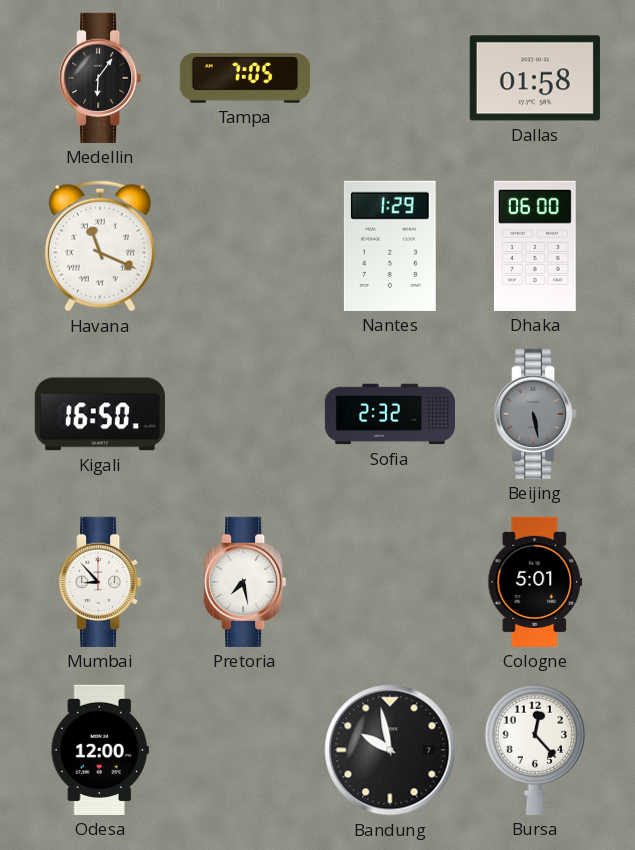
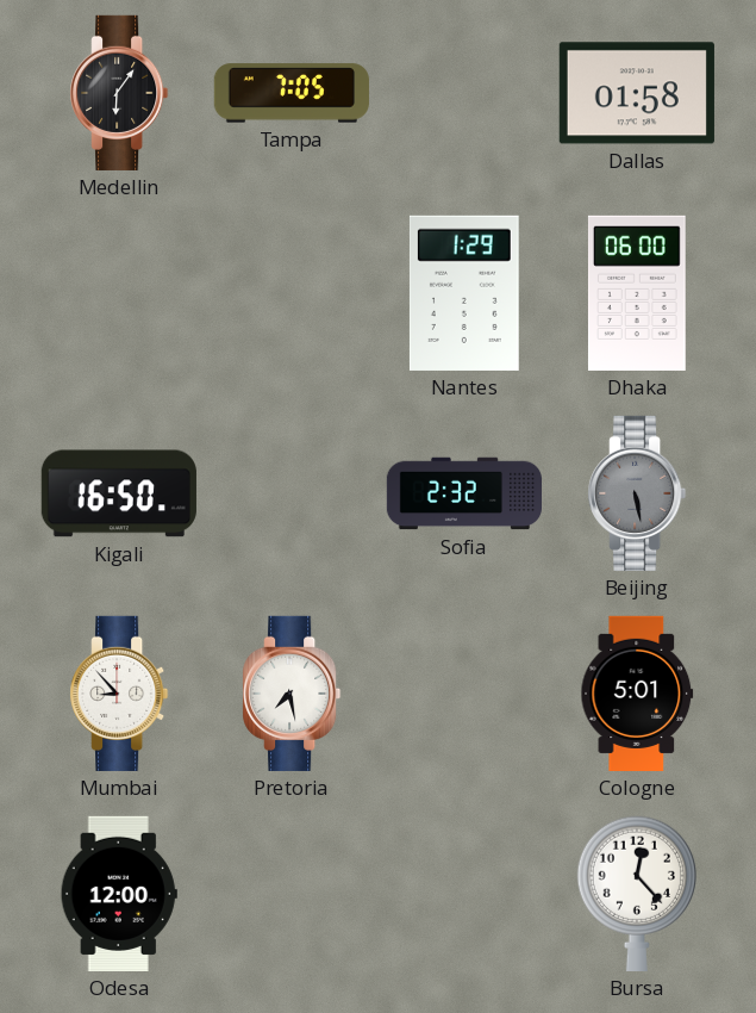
Havana: 11:19 -> none (100, 246)
Bandung: 9:58 -> none (390, 750)
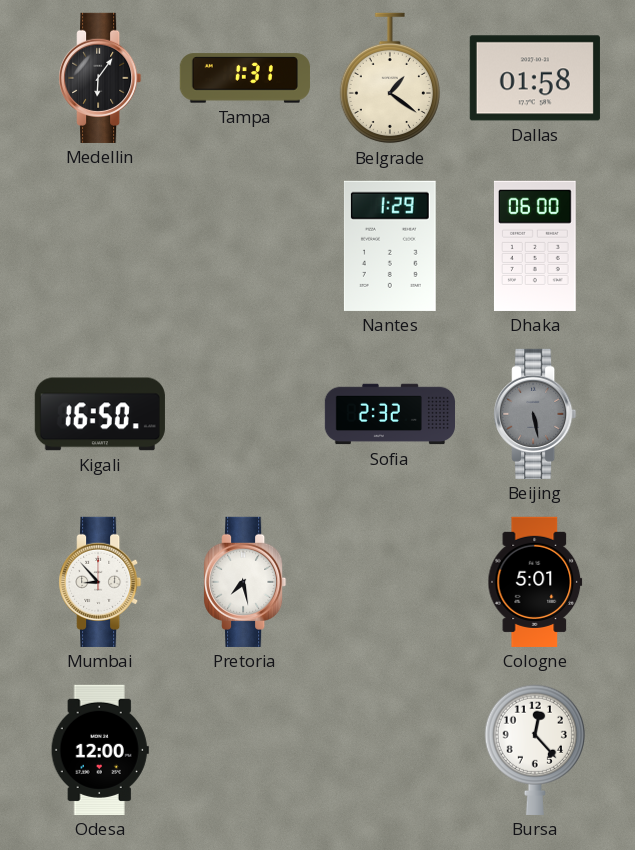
Tampa: 7:05 -> 1:31 (245, 78)
Belgrade: none -> 1:21 (390, 78)
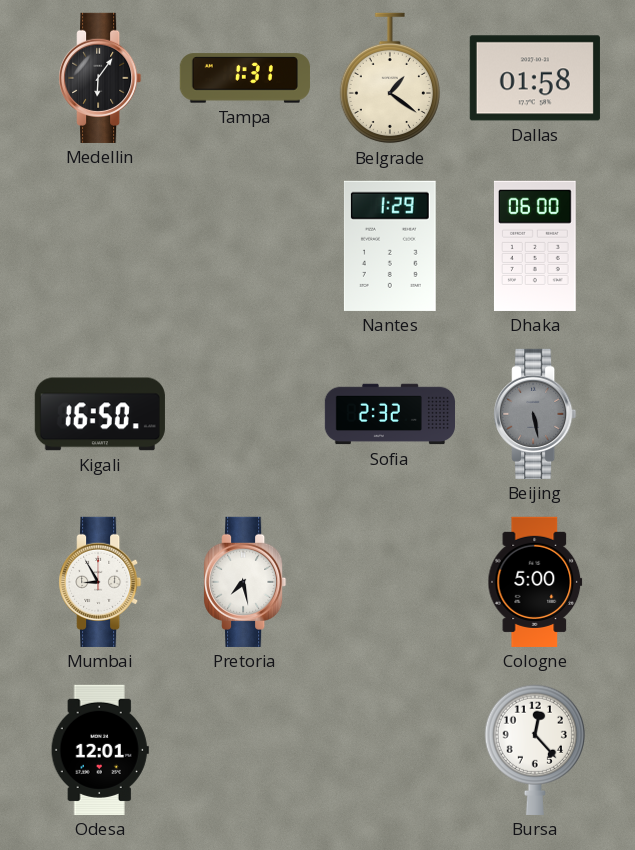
Mumbai: 8:53 -> 8:55 (100, 582)
Cologne: 5:01 -> 5:00 (535, 582)
Odesa: 12:00 -> 12:01 (100, 750)
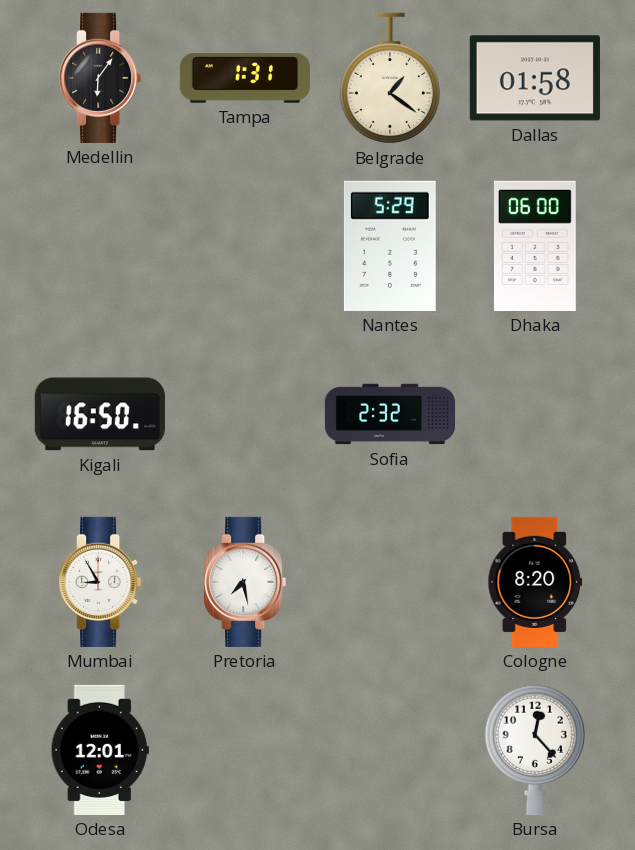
Nantes: 1:29 -> 5:29 (390, 246)
Beijing: 5:28 -> none (535, 414)
Cologne: 5:00 -> 8:20 (535, 582)
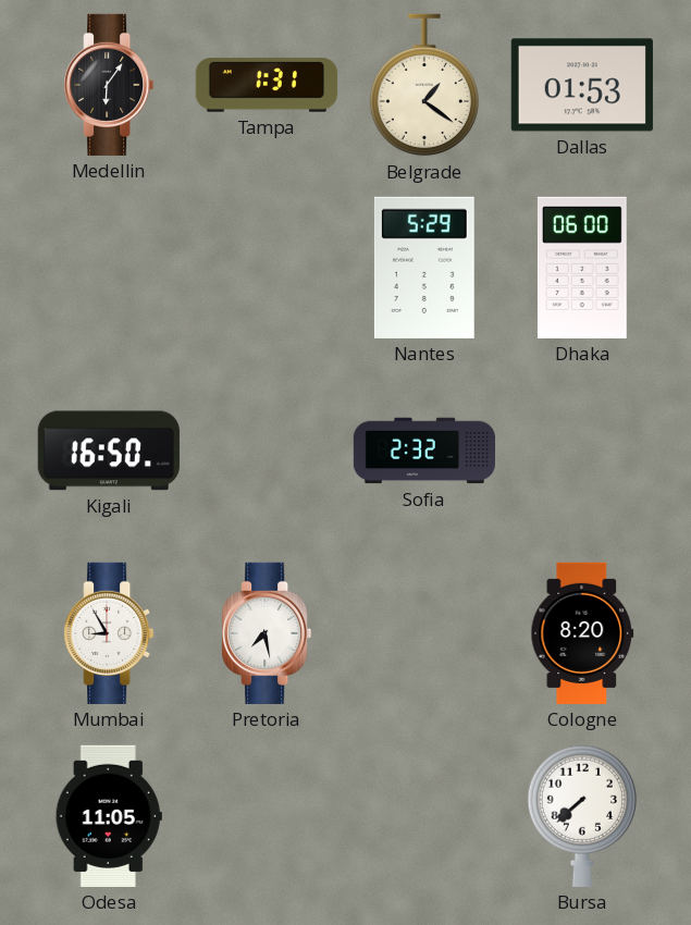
Dallas: 01:58 -> 01:53 (582, 85)
Odesa: 12:01 -> 11:05 (109, 816)
Bursa: 12:23 -> 7:38 (582, 816)
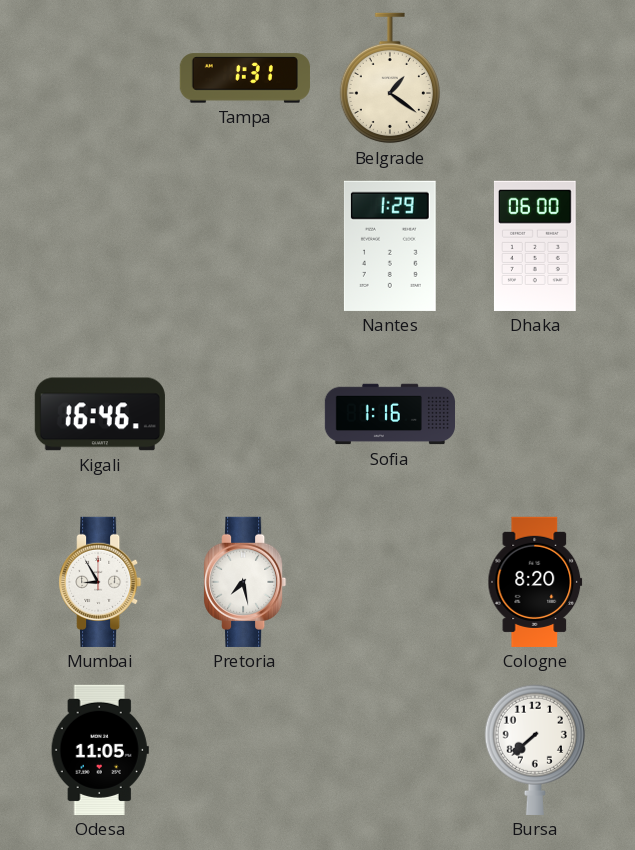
Medellin: 6:06 -> none (109, 85)
Dallas: 01:53 -> none (582, 85)
Nantes: 5:29 -> 1:29 (390, 246)
Kigali: 16:50 -> 16:46 (100, 414)
Sofia: 2:32 -> 1:16 (389, 414)
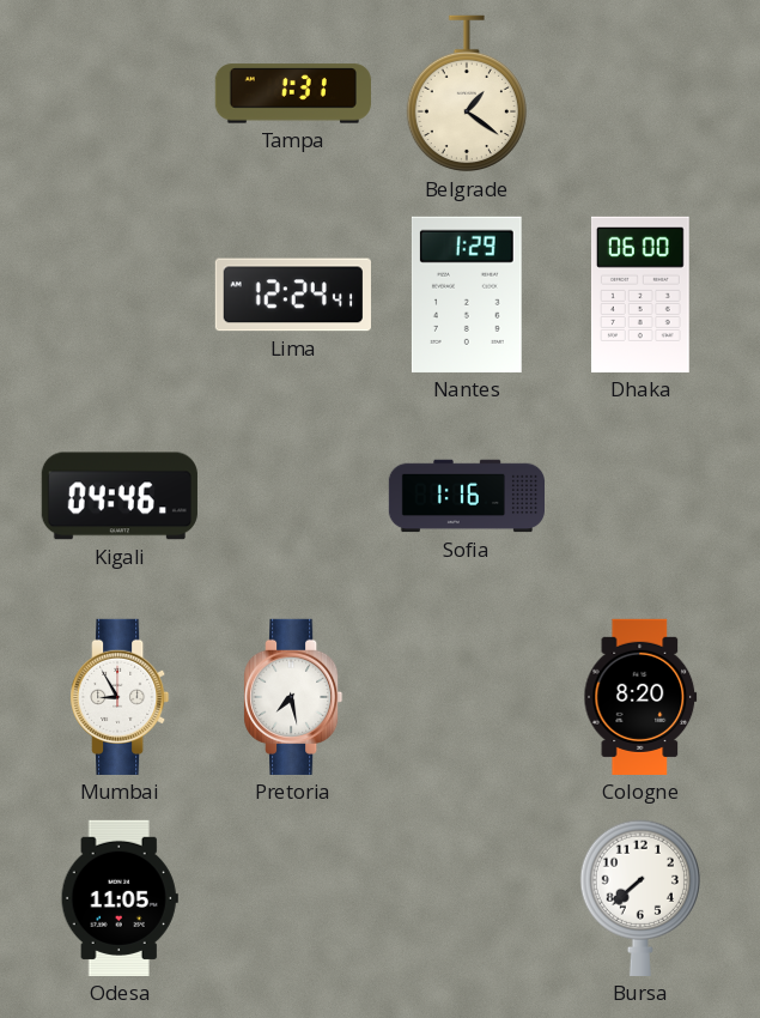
Lima: none -> 12:24 (293, 295)
Kigali: 16:46 -> 04:46 (120, 496)
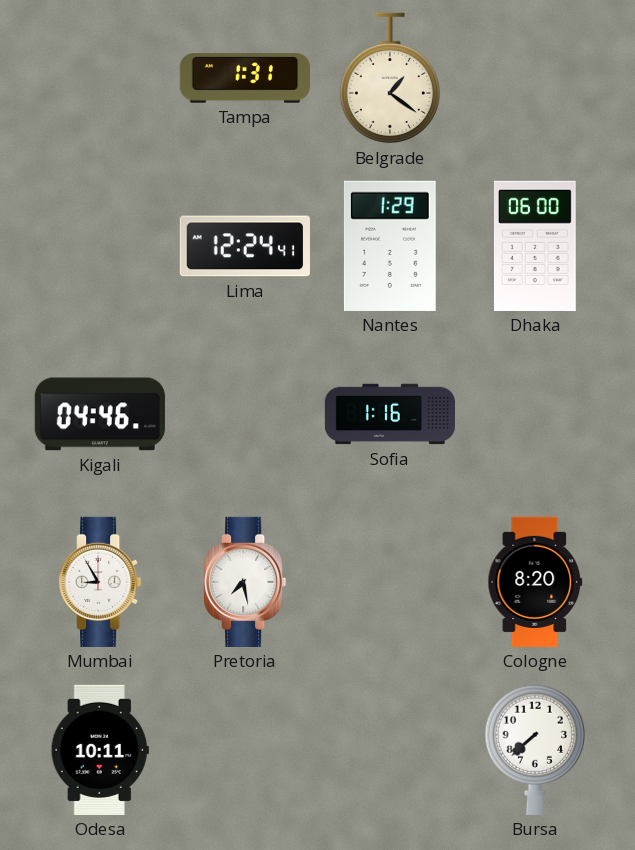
Odesa: 11:05 -> 10:11 (100, 750)
